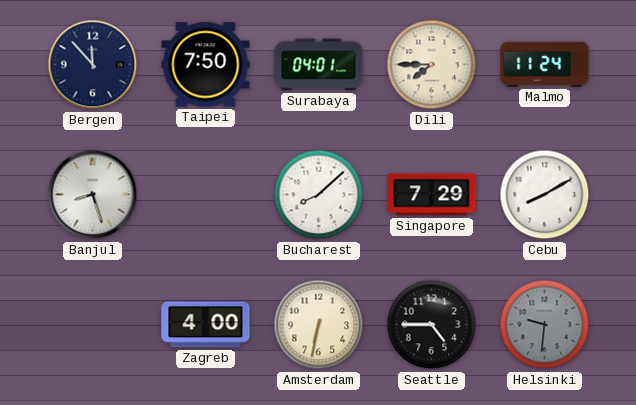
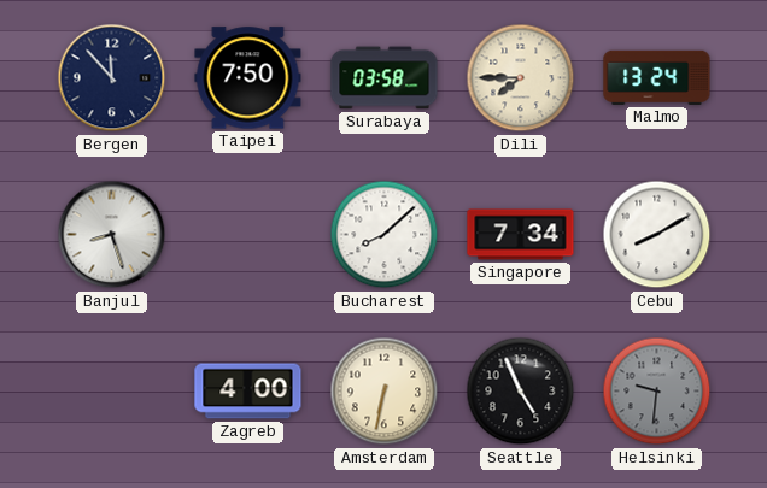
Surabaya: 04:01 -> 03:58 (385, 78)
Malmo: 11:24 -> 13:24 (657, 77)
Singapore: 7:29 -> 7:34 (521, 235)
Seattle: 4:45 -> 4:56 (521, 392)
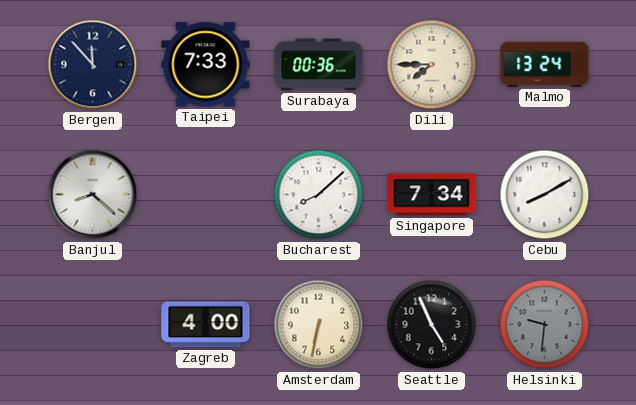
Taipei: 7:50 -> 7:33 (206, 65)
Surabaya: 03:58 -> 00:36 (319, 65)
Banjul: 8:27 -> 8:22 (93, 195)
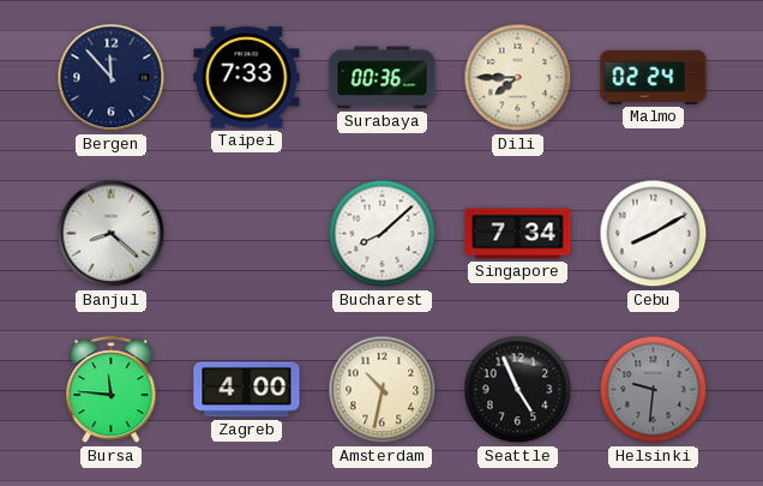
Malmo: 13:24 -> 02:24 (654, 77)
Bursa: none -> 11:46 (112, 390)
Amsterdam: 6:32 -> 10:32 (383, 390)
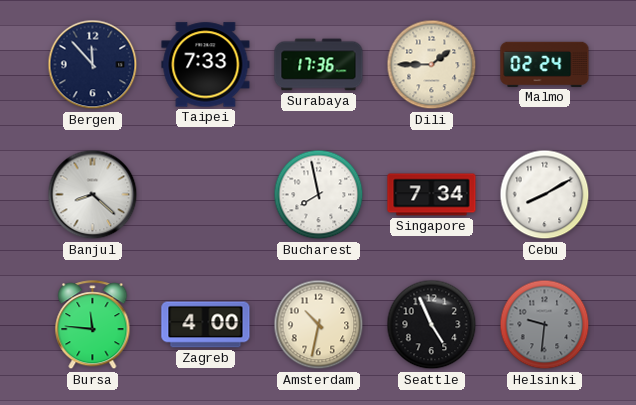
Surabaya: 00:36 -> 17:36 (319, 65)
Dili: 7:45 -> 1:45 (432, 65)
Bucharest: 8:08 -> 7:58 (319, 195)
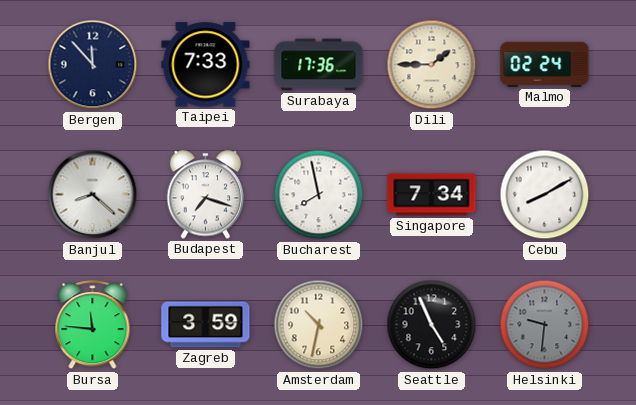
Budapest: none -> 7:18 (206, 195)
Zagreb: 4:00 -> 3:59 (206, 325)
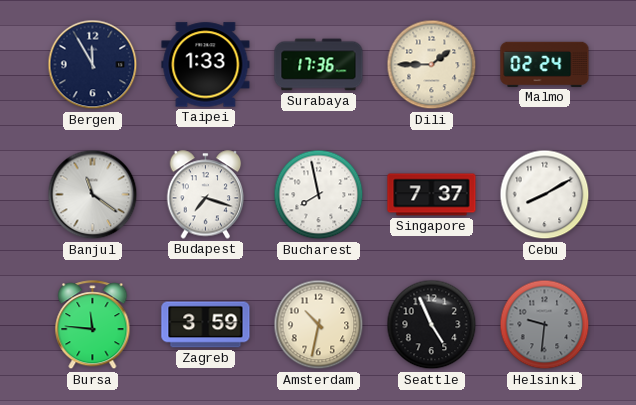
Bergen: 11:53 -> 11:55 (93, 65)
Taipei: 7:33 -> 1:33 (206, 65)
Banjul: 8:22 -> 11:21 (93, 195)
Singapore: 7:34 -> 7:37 (432, 195)
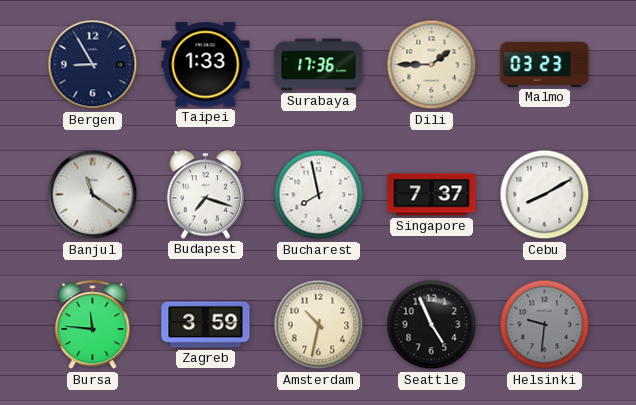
Bergen: 11:55 -> 8:55 (93, 65)
Malmo: 02:24 -> 03:23 (545, 64)
